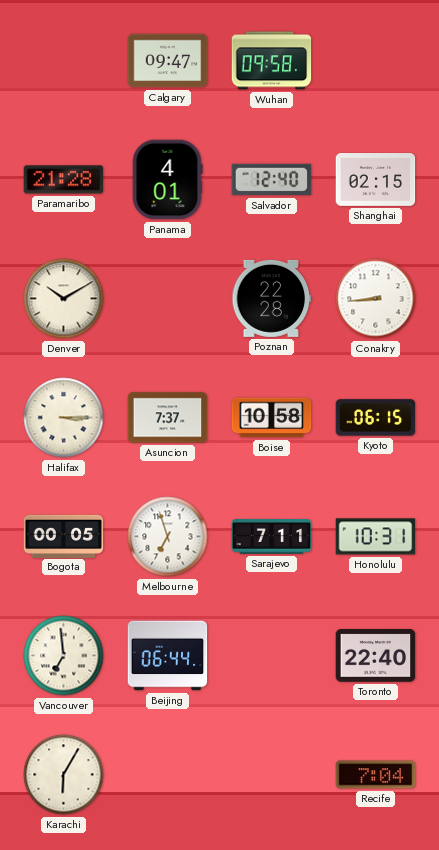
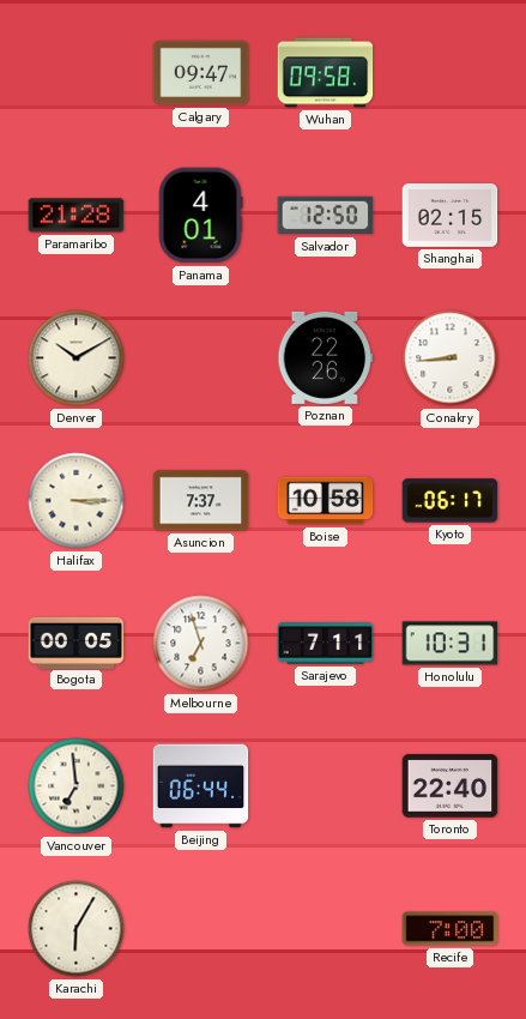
Salvador: 12:40 -> 12:50 (326, 216)
Poznan: 22:28 -> 22:26 (326, 357)
Kyoto: 06:15 -> 06:17 (451, 501)
Recife: 7:04 -> 7:00 (451, 929)
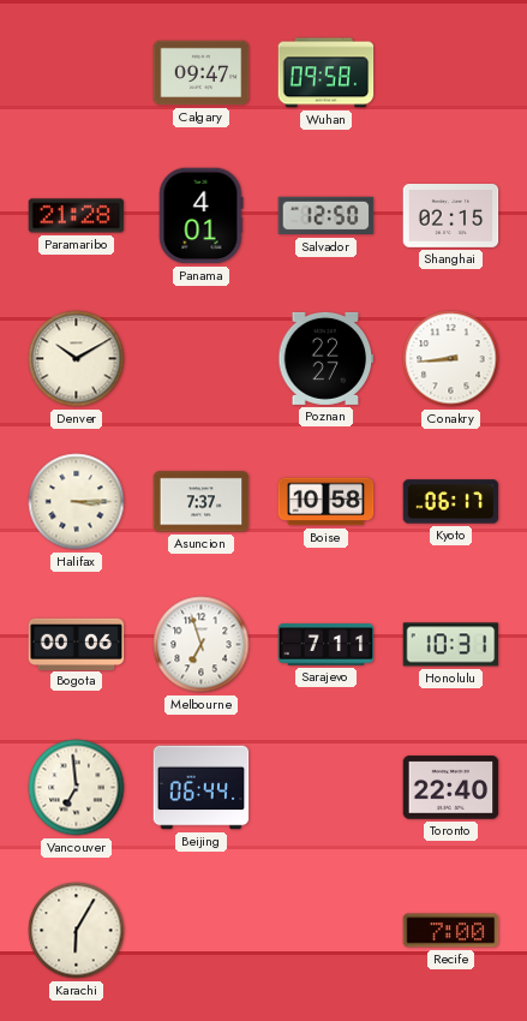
Poznan: 22:26 -> 22:27 (327, 358)
Bogota: 00:05 -> 00:06 (77, 644)
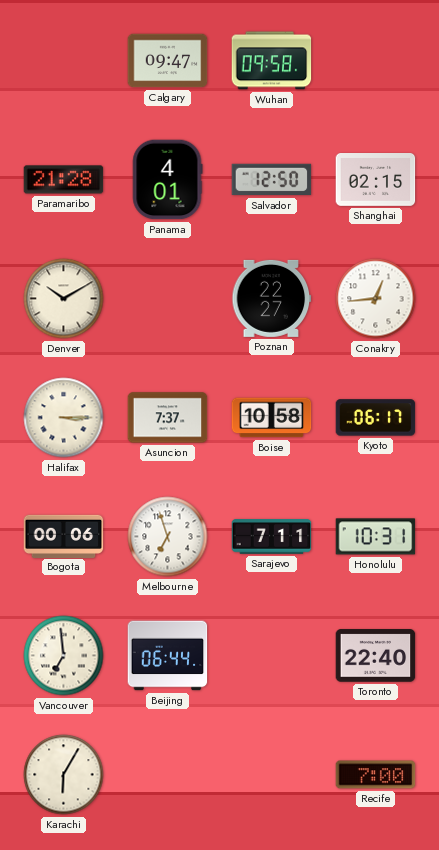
Conakry: 8:44 -> 12:44 (376, 299)
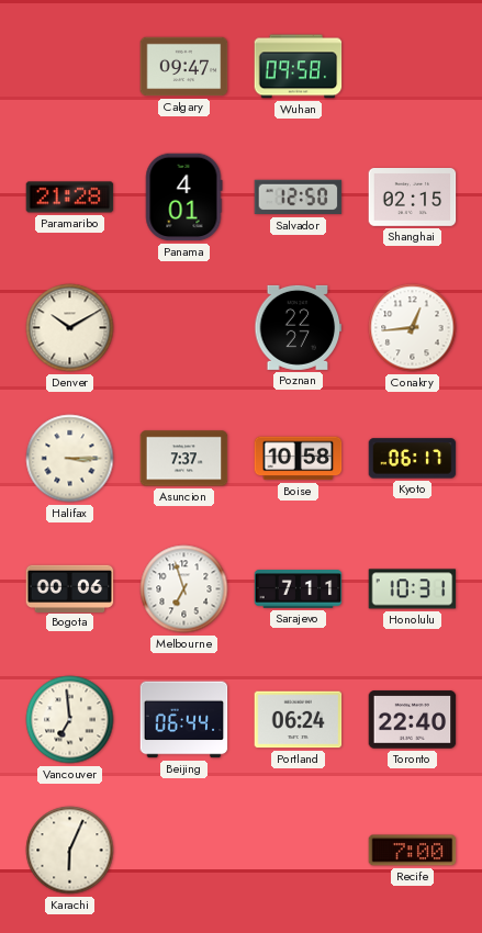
Portland: none -> 06:24 (299, 720)
Karachi: 6:05 -> 6:04 (70, 851)
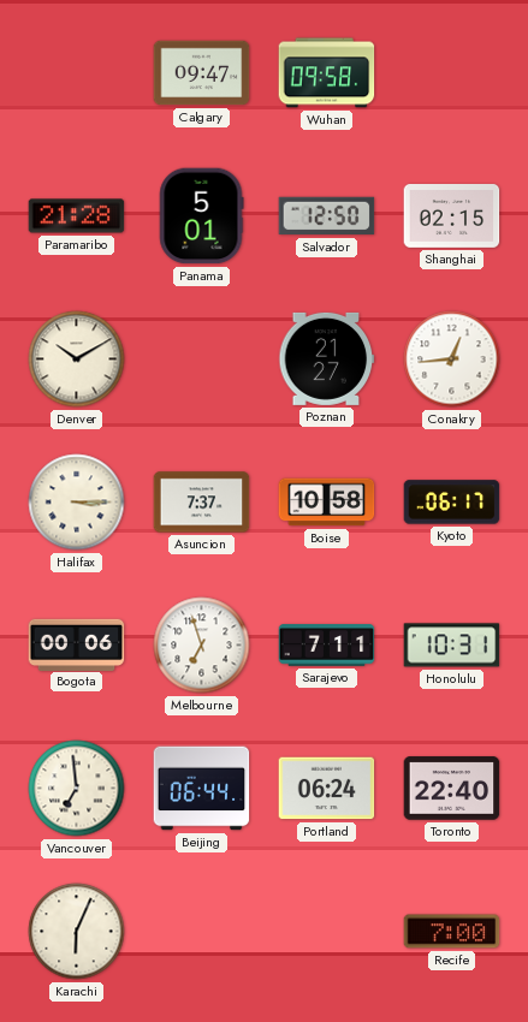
Panama: 4:01 -> 5:01 (201, 216)
Poznan: 22:27 -> 21:27 (327, 358)
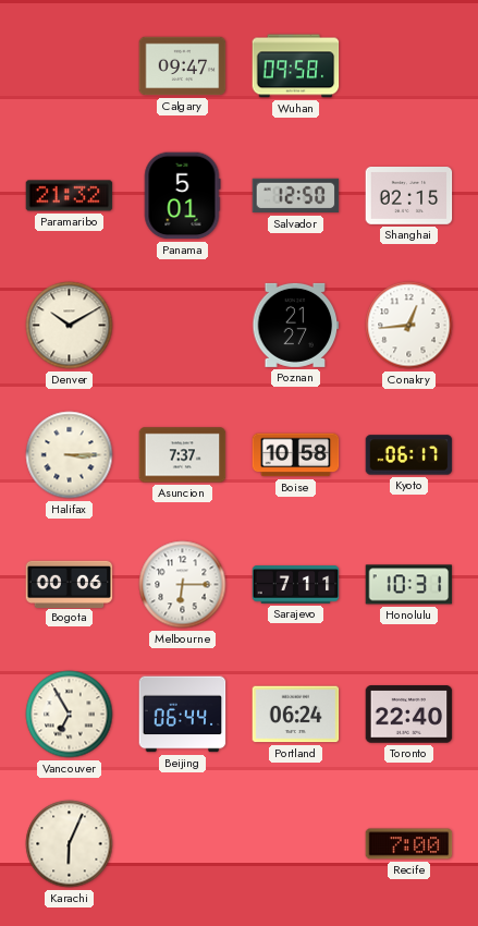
Paramaribo: 21:28 -> 21:32 (70, 196)
Melbourne: 6:57 -> 6:15 (183, 585)
Vancouver: 6:59 -> 6:55 (70, 715)
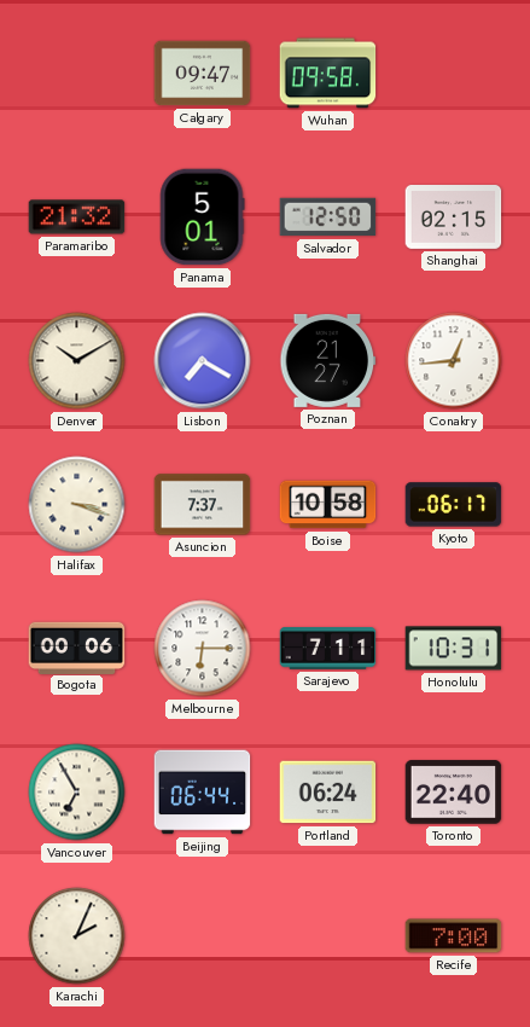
Lisbon: none -> 7:20 (203, 361)
Halifax: 3:15 -> 3:18 (77, 505)
Karachi: 6:04 -> 2:04 (77, 936)
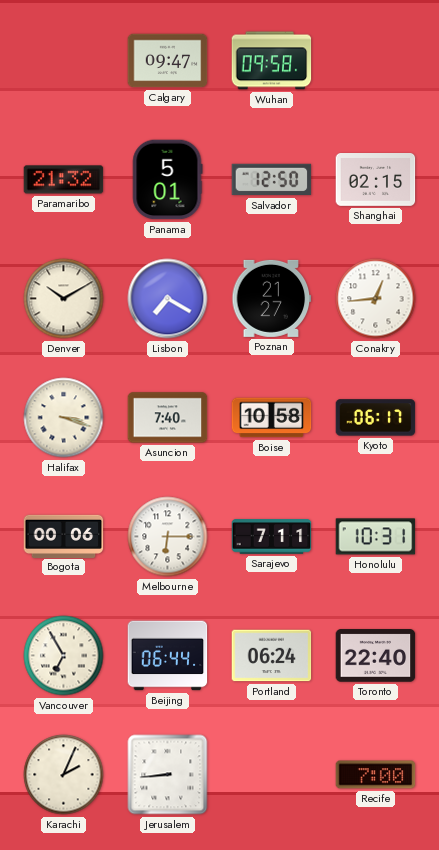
Asuncion: 7:37 -> 7:40 (168, 418)
Jerusalem: none -> 8:44 (168, 775)
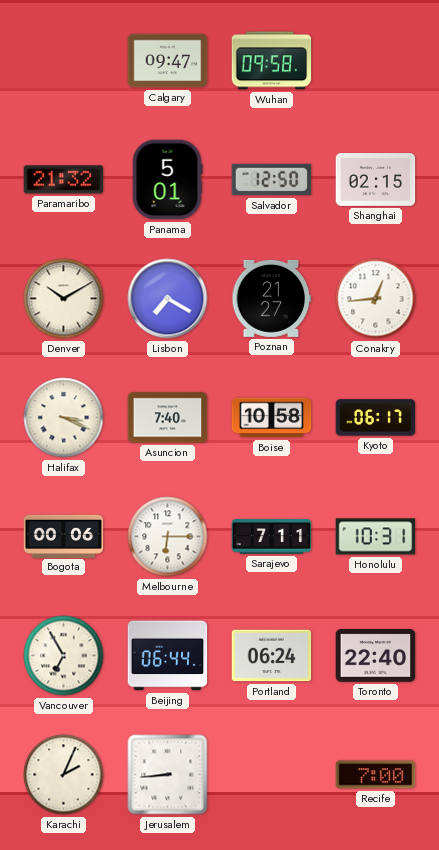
Halifax: 3:18 -> 3:19 (64, 418)
